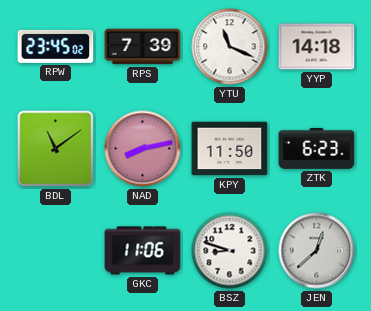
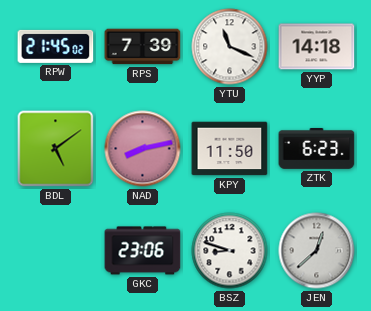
RPW: 23:45 -> 21:45 (56, 46)
BDL: 11:09 -> 5:09 (56, 149)
GKC: 11:06 -> 23:06 (143, 251)
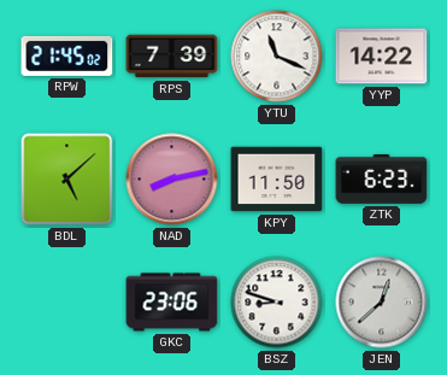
YYP: 14:18 -> 14:22 (382, 57)
BDL: 5:09 -> 5:08 (67, 180)
